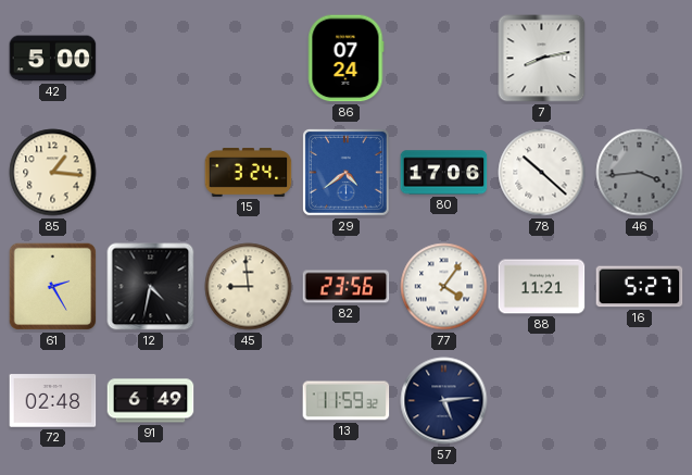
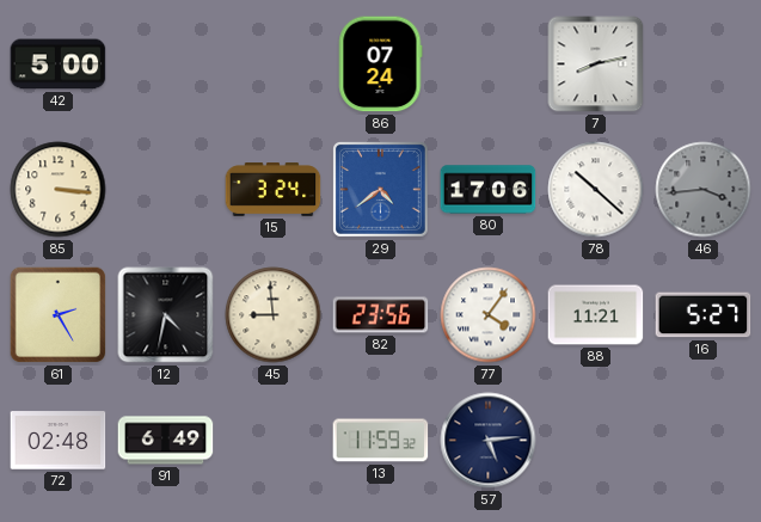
85: 1:16 -> 3:16 (59, 190)
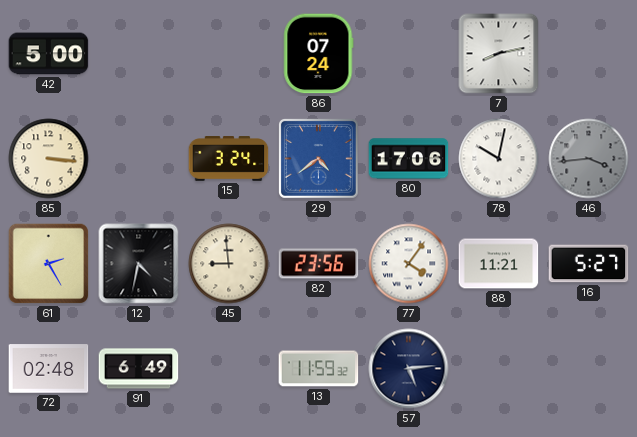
78: 10:22 -> 10:02 (499, 159)
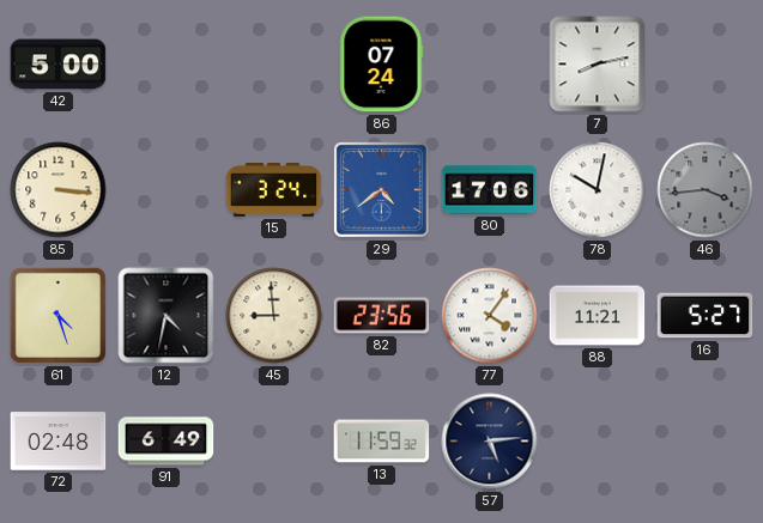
61: 2:25 -> 4:27 (59, 316)
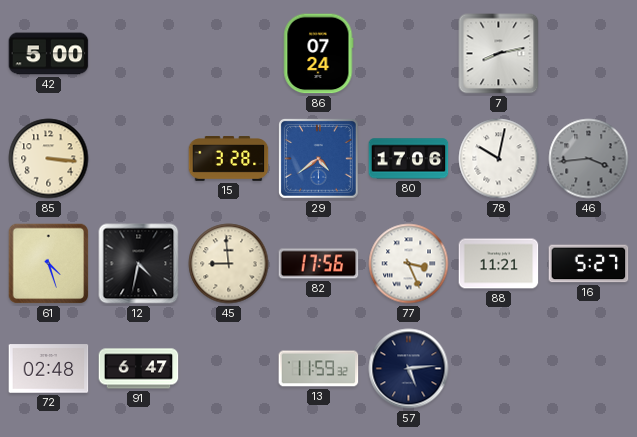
15: 3:24 -> 3:28 (229, 159)
82: 23:56 -> 17:56 (319, 264)
77: 4:06 -> 3:26 (409, 264)
91: 6:49 -> 6:47 (139, 369)
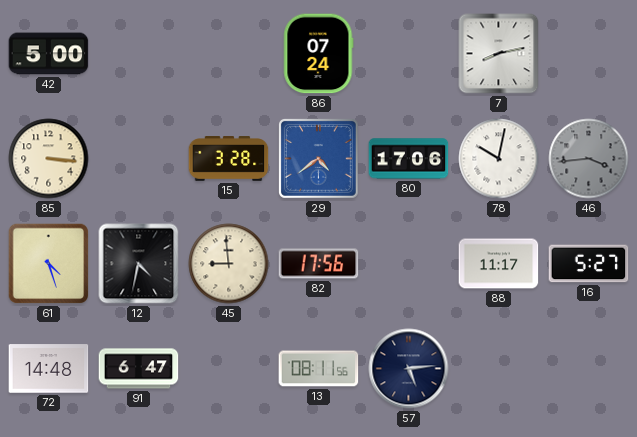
77: 3:26 -> none (409, 264)
88: 11:21 -> 11:17 (499, 264)
72: 02:48 -> 14:48 (49, 369)
13: 11:59 -> 08:11 (319, 369)
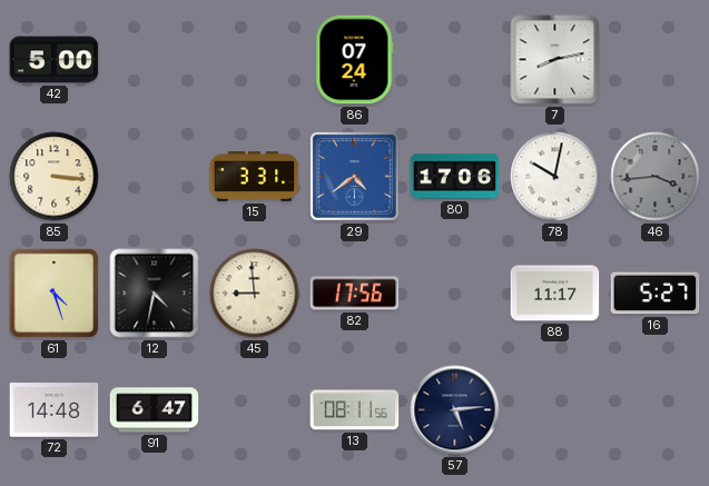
15: 3:28 -> 3:31 (255, 177)
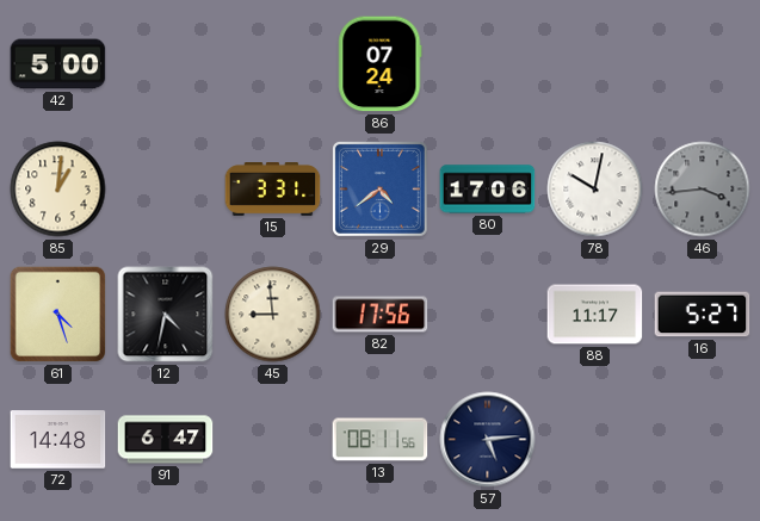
7: 8:13 -> none (555, 60)
85: 3:16 -> 1:01 (58, 190)
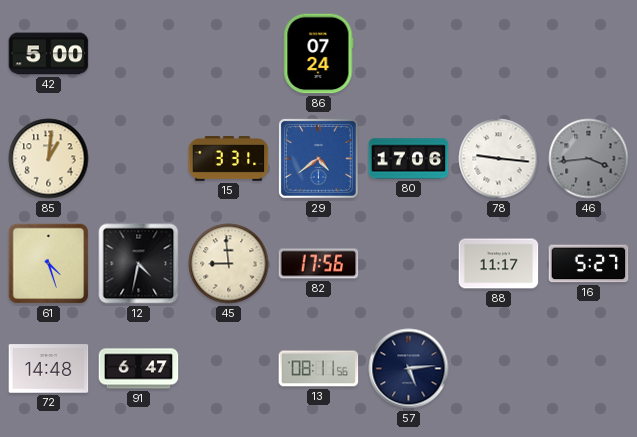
78: 10:02 -> 9:16 (499, 159)
